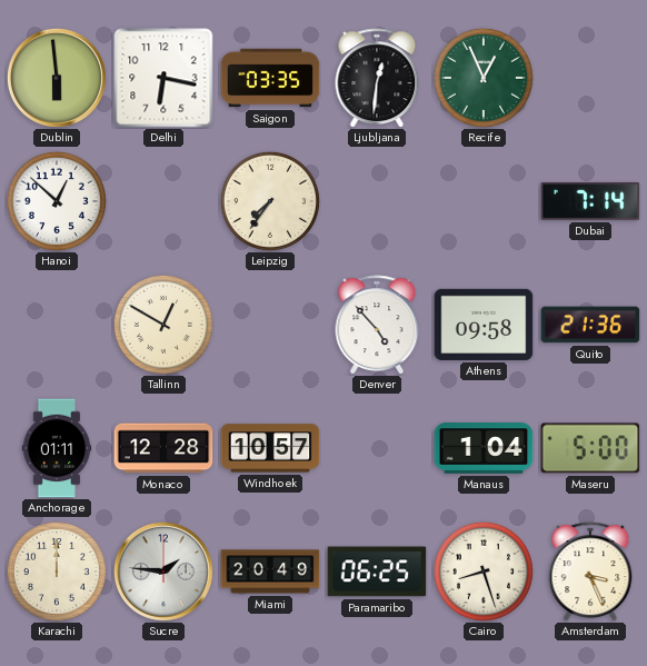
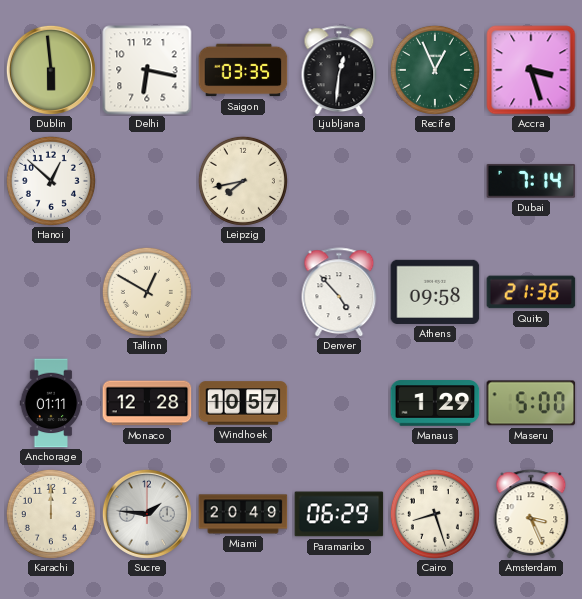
Accra: none -> 3:27 (531, 70)
Leipzig: 7:36 -> 7:43 (243, 181)
Manaus: 1:04 -> 1:29 (435, 403)
Paramaribo: 06:25 -> 06:29 (339, 514)
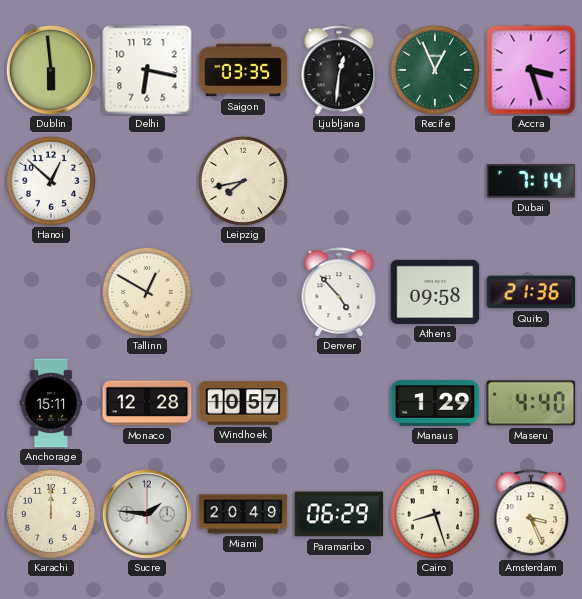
Anchorage: 01:11 -> 15:11 (51, 403)
Maseru: 5:00 -> 4:40 (531, 403)
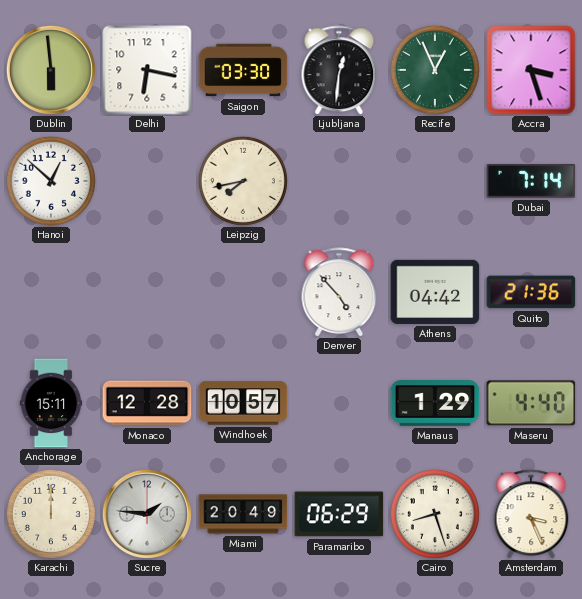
Saigon: 03:35 -> 03:30 (243, 70)
Tallinn: 12:50 -> none (147, 292)
Athens: 09:58 -> 04:42 (435, 292)
